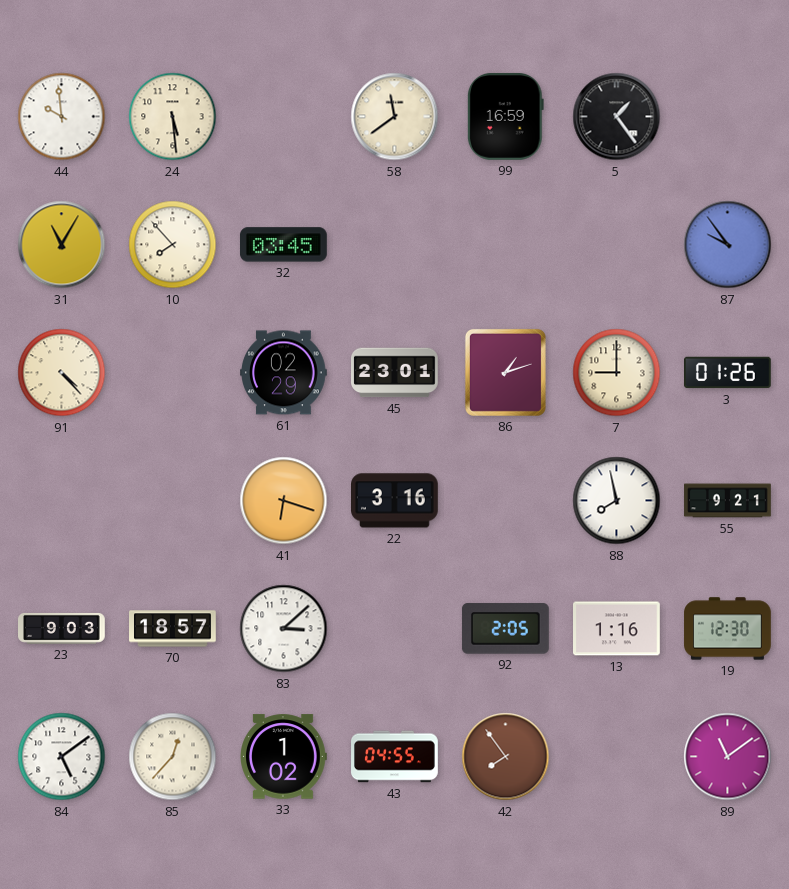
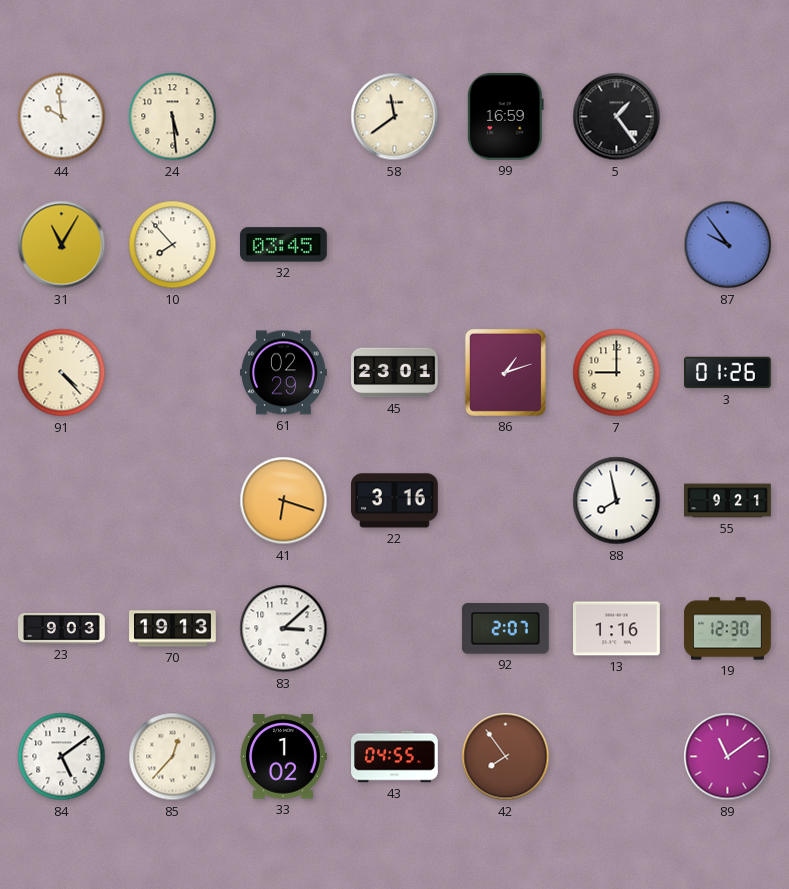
70: 18:57 -> 19:13 (173, 629)
92: 2:05 -> 2:07 (505, 629)
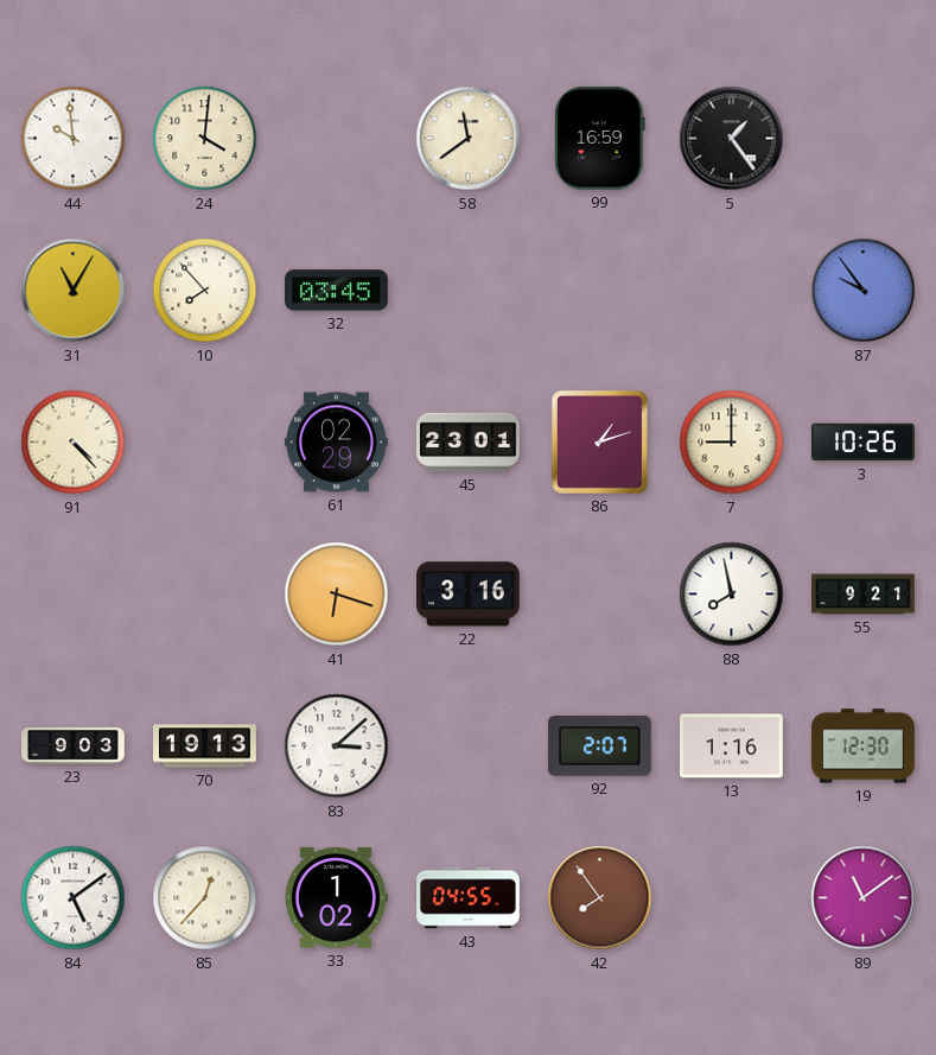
24: 5:29 -> 4:01 (205, 139)
3: 01:26 -> 10:26 (864, 443)
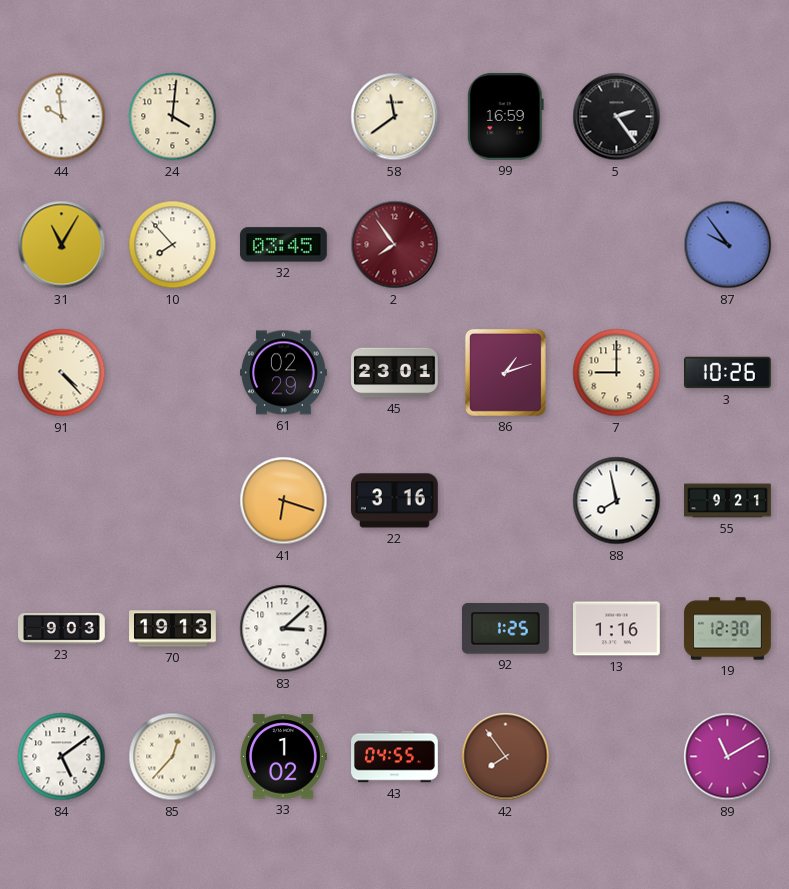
5: 1:24 -> 2:24 (617, 117)
2: none -> 7:54 (395, 245)
92: 2:07 -> 1:25 (505, 629)
89: 11:09 -> 11:10 (728, 757)
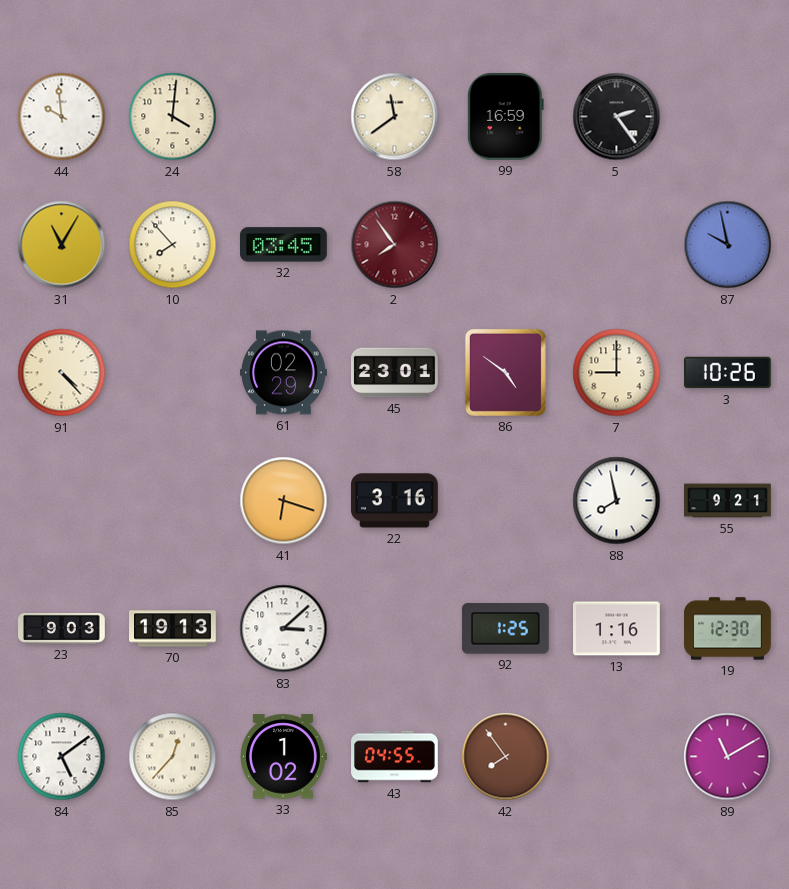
87: 9:54 -> 9:58 (728, 245)
86: 1:12 -> 4:51 (505, 372)
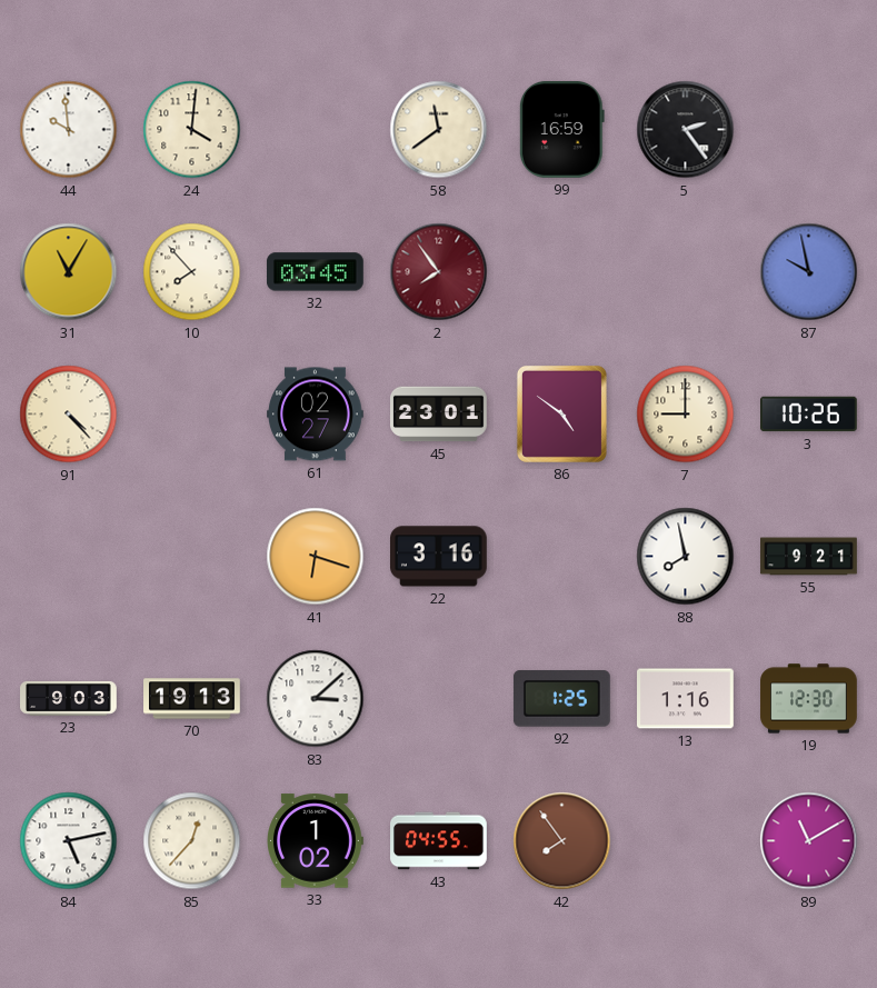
61: 02:29 -> 02:27 (316, 415)
84: 5:09 -> 5:13 (69, 841)
